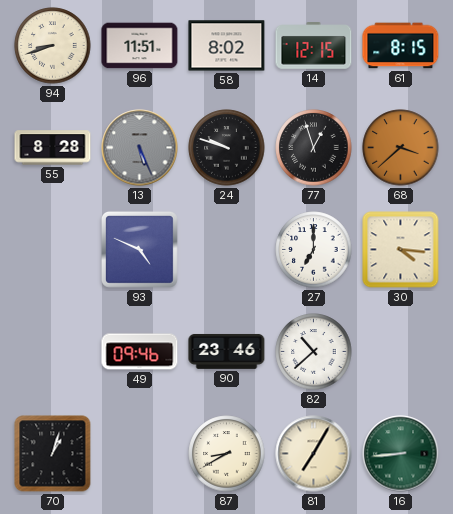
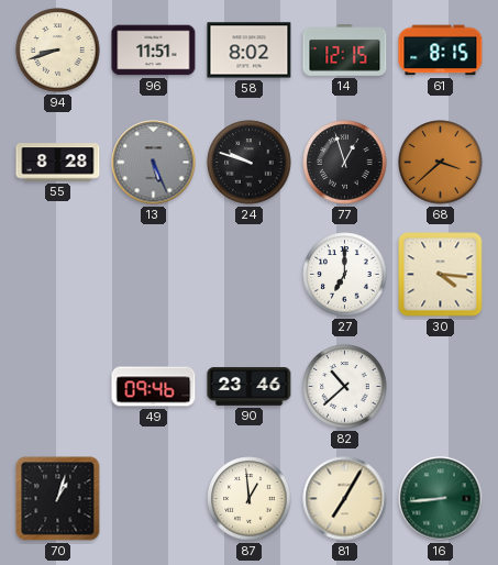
93: 4:49 -> none (139, 249)
87: 8:40 -> 12:59 (250, 499)
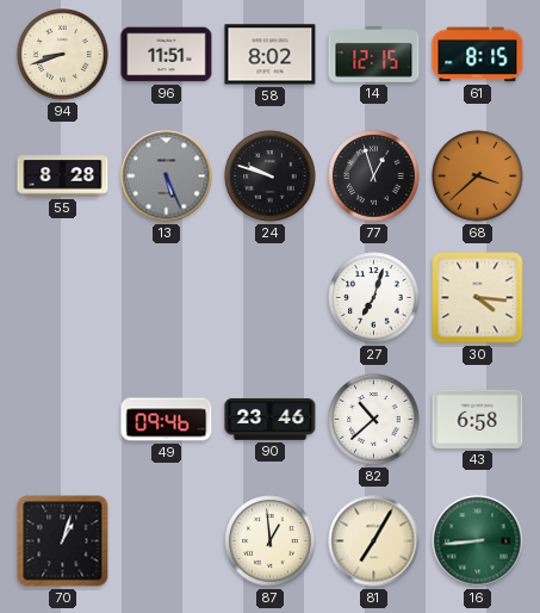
27: 7:00 -> 7:03 (374, 298)
43: none -> 6:58 (478, 419)
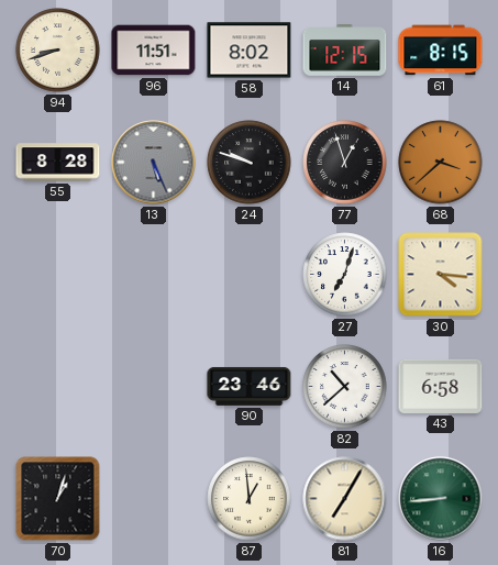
49: 09:46 -> none (167, 420)
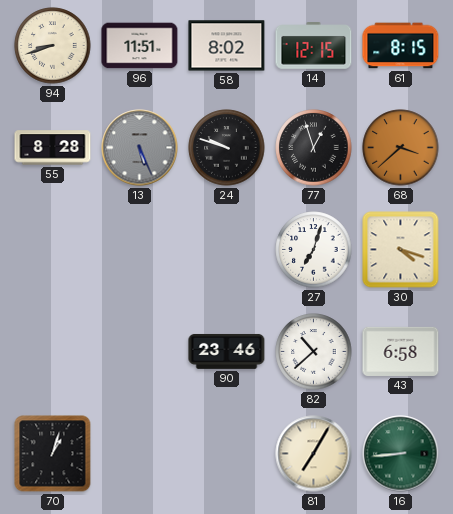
30: 4:16 -> 4:18 (401, 250)
87: 12:59 -> none (250, 499)
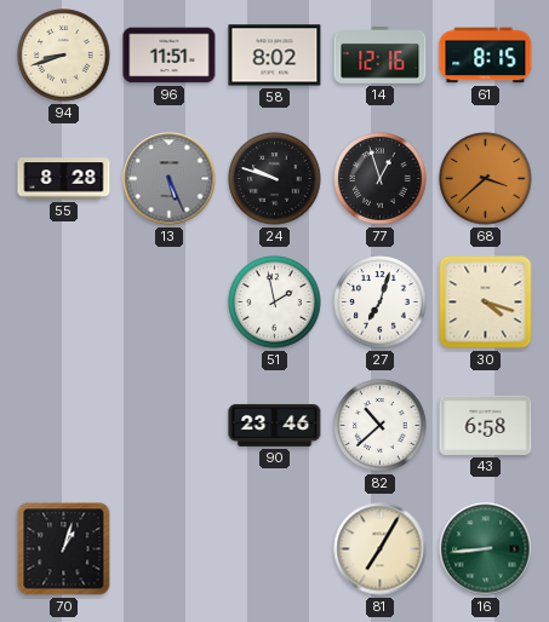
14: 12:15 -> 12:16 (381, 56)
51: none -> 1:58 (275, 303)
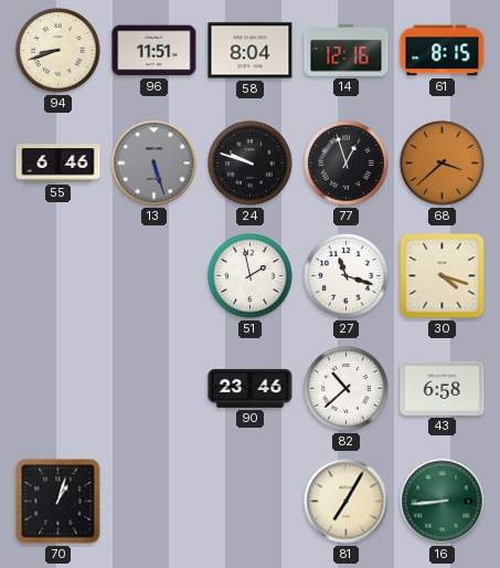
58: 8:02 -> 8:04 (251, 51)
55: 8:28 -> 6:46 (58, 164)
13: 5:26 -> 5:27 (155, 164)
27: 7:03 -> 11:18 (347, 276)
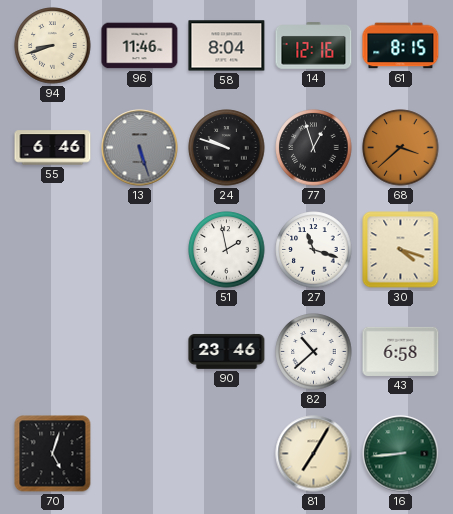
96: 11:51 -> 11:46 (140, 46)
70: 1:03 -> 5:03 (53, 454)
